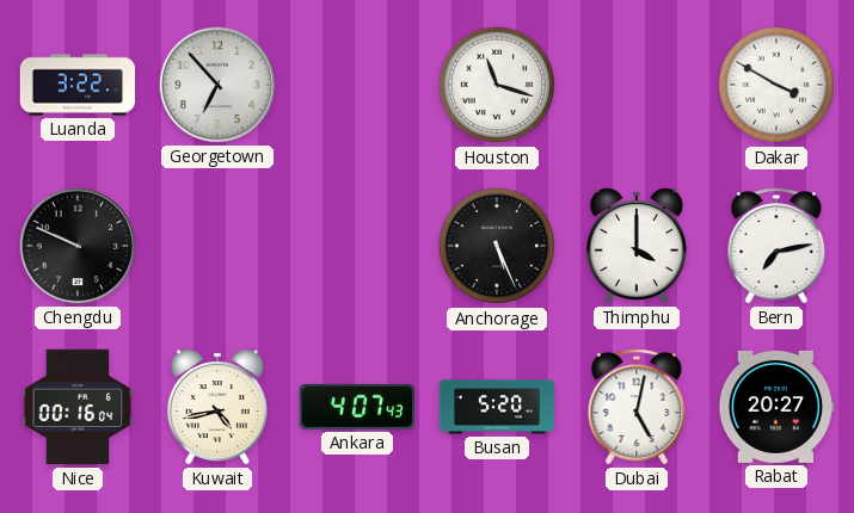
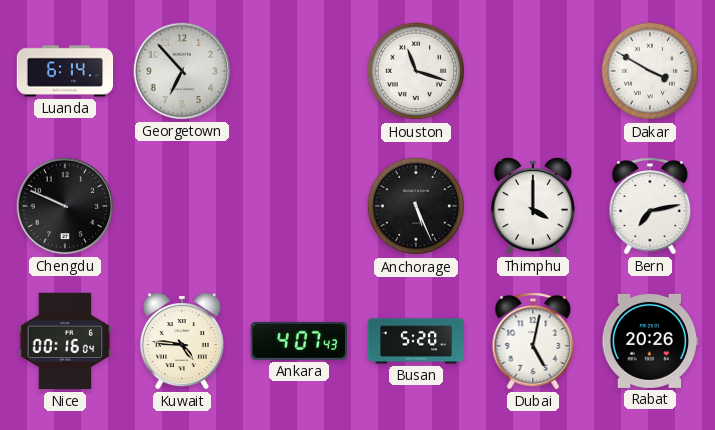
Luanda: 3:22 -> 6:14 (65, 71)
Kuwait: 4:43 -> 4:46 (182, 341)
Rabat: 20:27 -> 20:26 (650, 341)
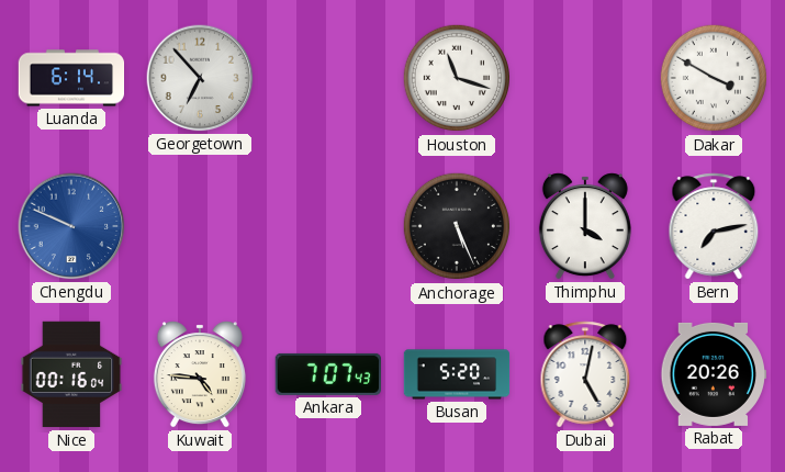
Chengdu dial: black -> blue (71, 226)
Ankara: 4:07 -> 7:07 (327, 374)
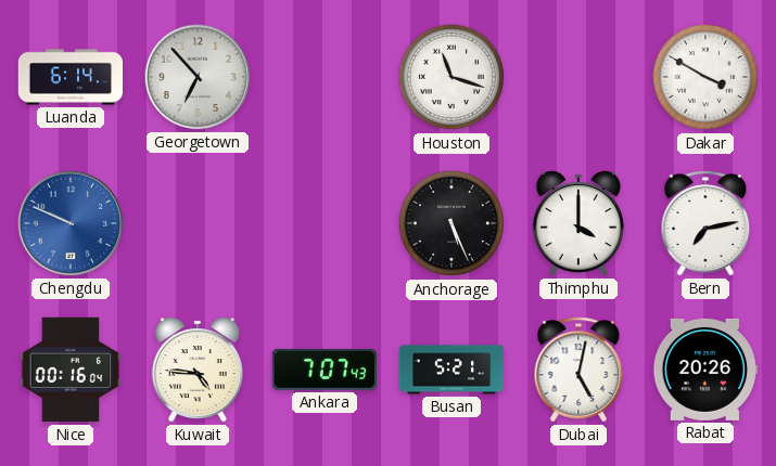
Busan: 5:20 -> 5:21 (451, 370)
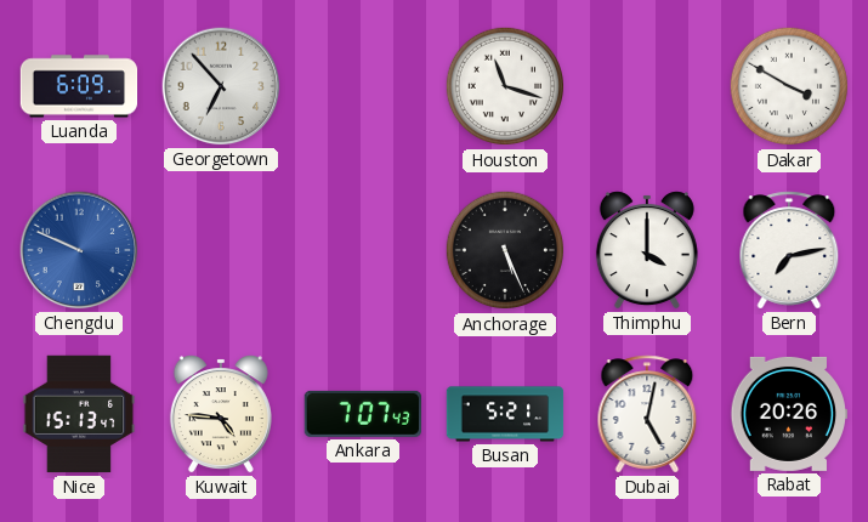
Luanda: 6:14 -> 6:09 (79, 86)
Nice: 00:16 -> 15:13 (79, 414)
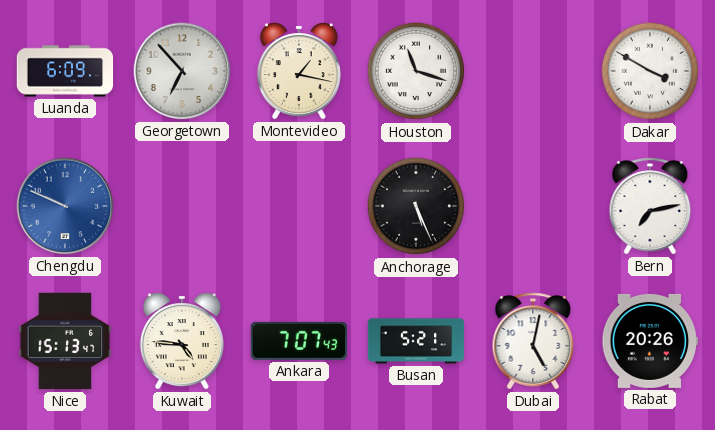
Montevideo: none -> 1:17 (299, 71)
Thimphu: 4:00 -> none (647, 250)
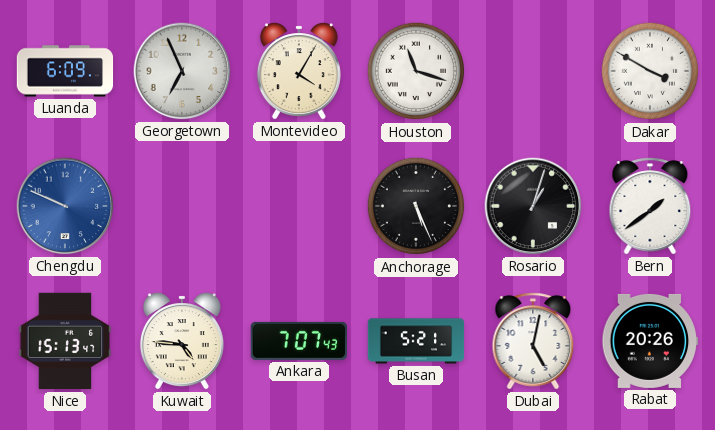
Georgetown: 6:53 -> 6:56 (182, 71)
Montevideo: 1:17 -> 4:05 (299, 71)
Rosario: none -> 1:03 (533, 206)
Bern: 7:13 -> 1:39 (650, 206)
